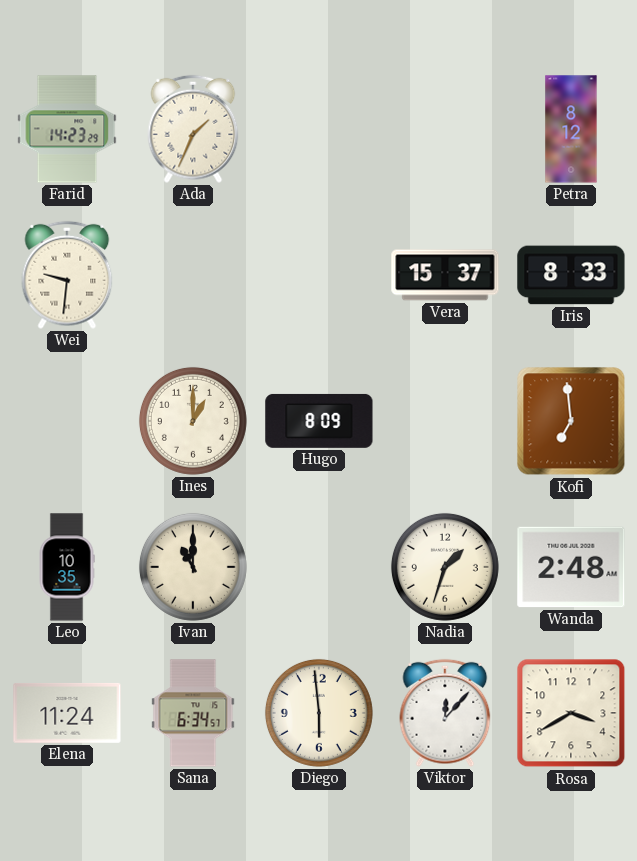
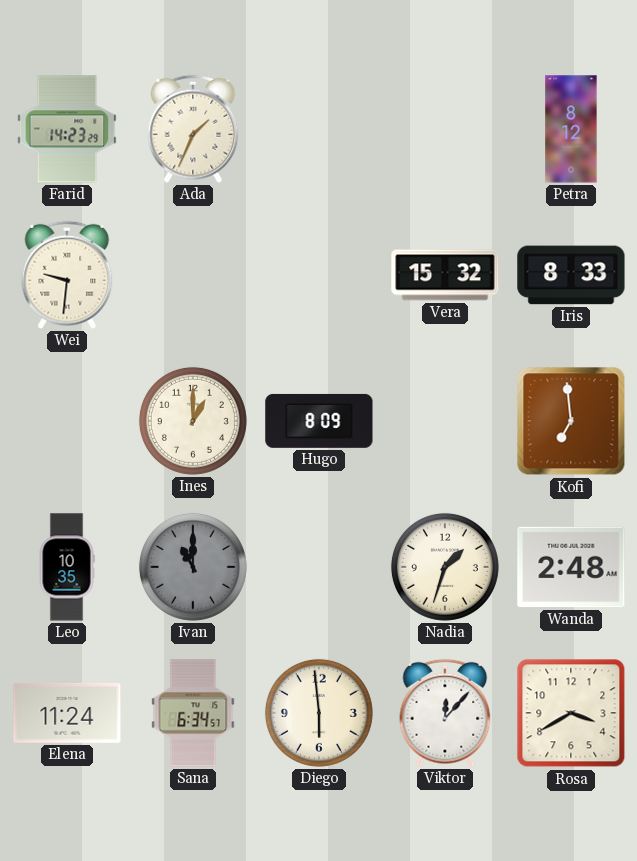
Vera: 15:37 -> 15:32 (445, 275)
Ivan dial: cream -> grey (193, 567)
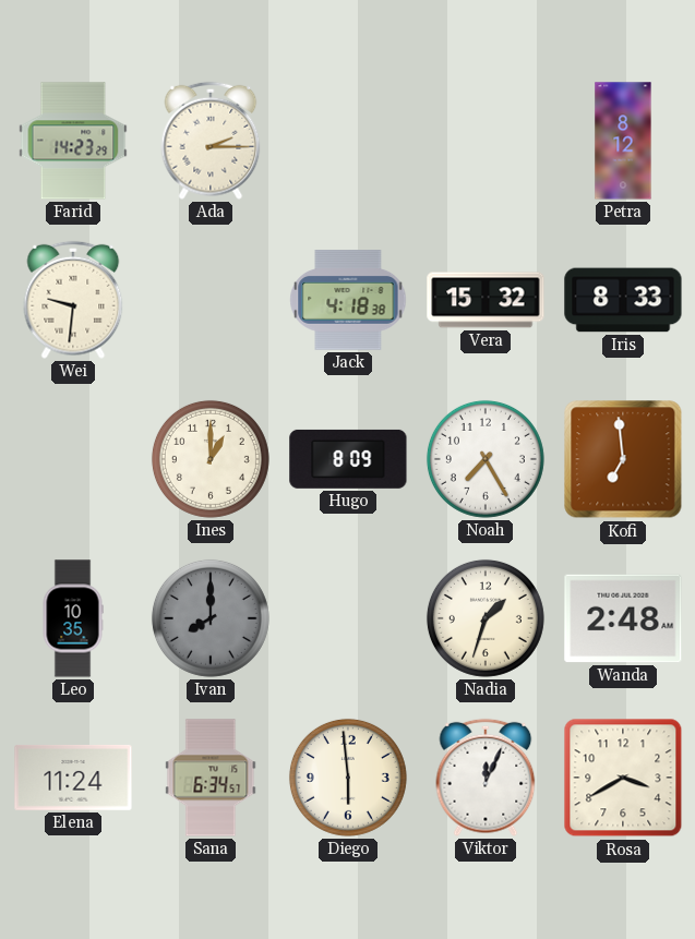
Ada: 1:34 -> 2:15 (211, 141)
Jack: none -> 4:18 (348, 300)
Noah: none -> 7:25 (486, 459)
Ivan: 11:00 -> 8:00 (211, 618)
Viktor: 12:07 -> 12:04 (486, 778)
